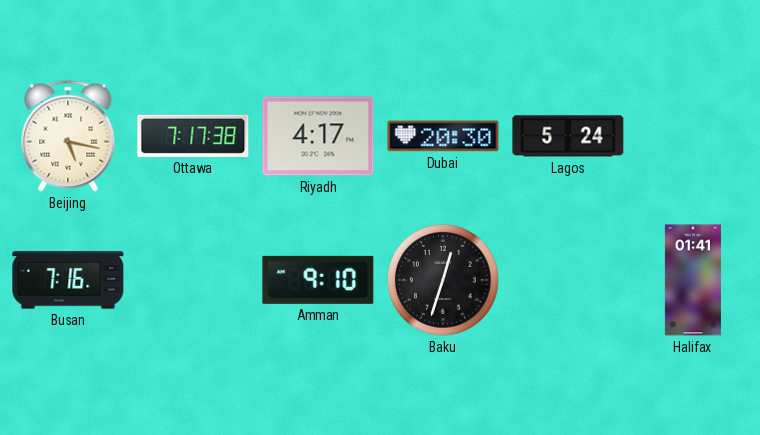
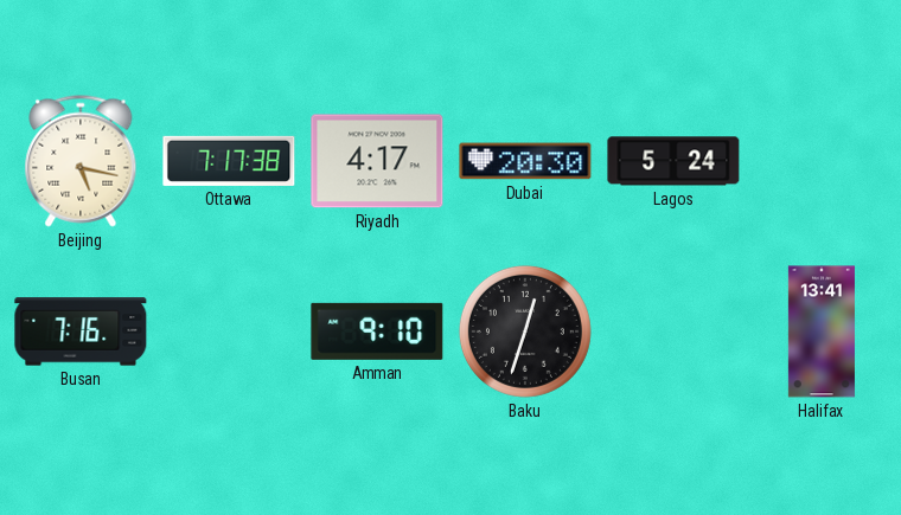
Halifax: 01:41 -> 13:41 (822, 331)
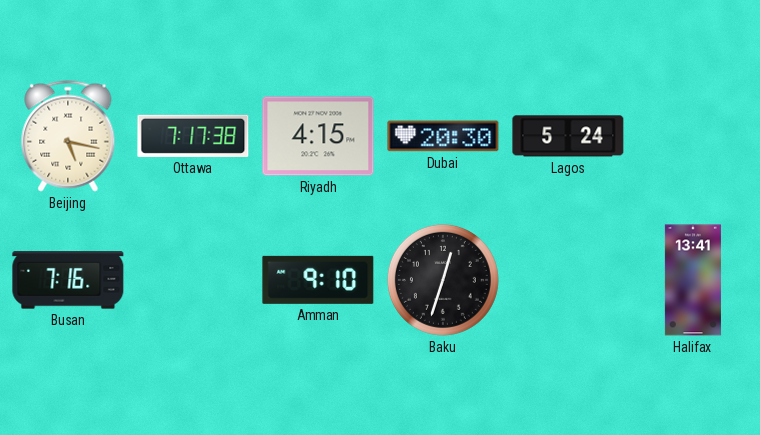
Riyadh: 4:17 -> 4:15 (318, 136)
